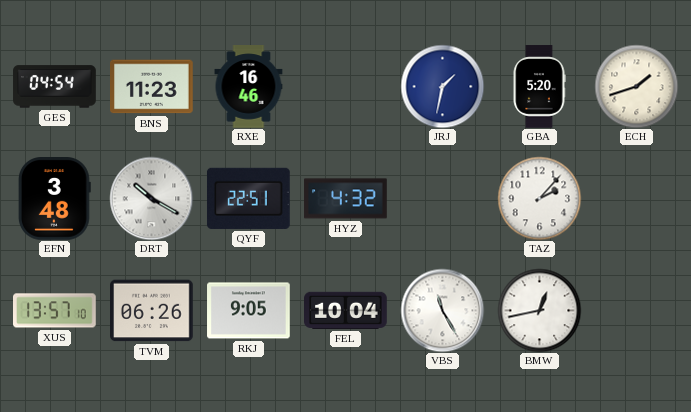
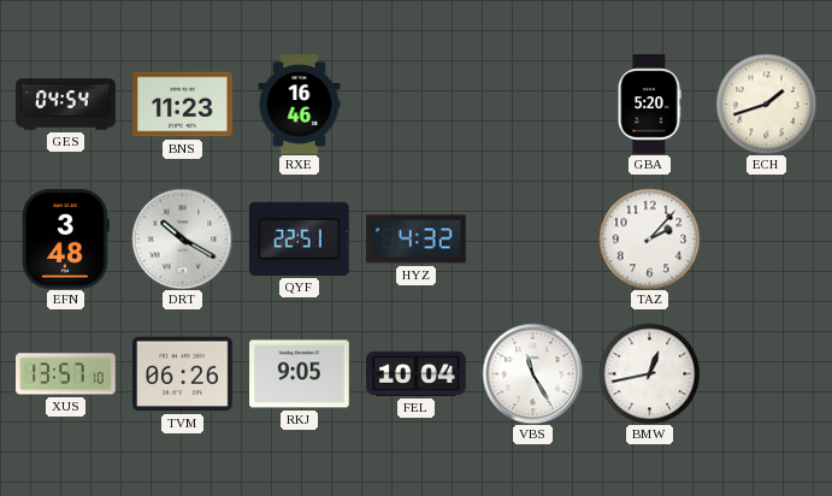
JRJ: 1:32 -> none (442, 86)
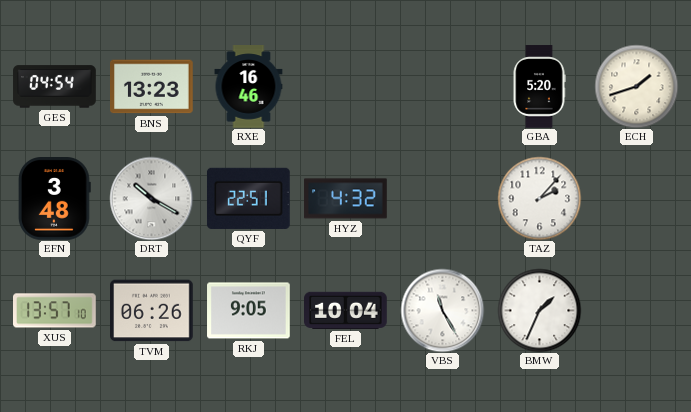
BNS: 11:23 -> 13:23 (152, 87)
BMW: 12:43 -> 1:34 (539, 310)
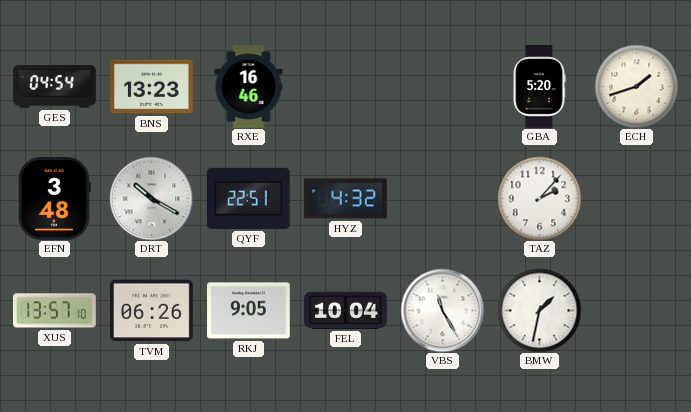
BMW: 1:34 -> 1:32 (539, 310)
